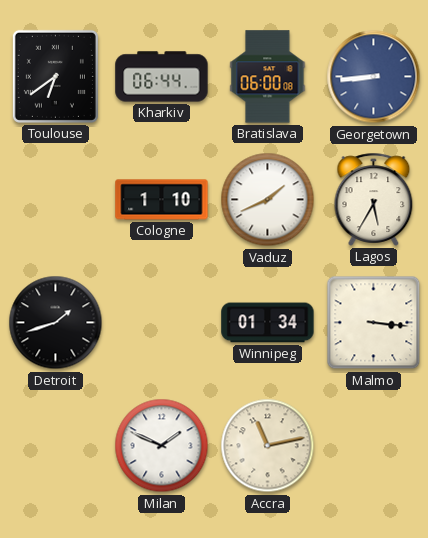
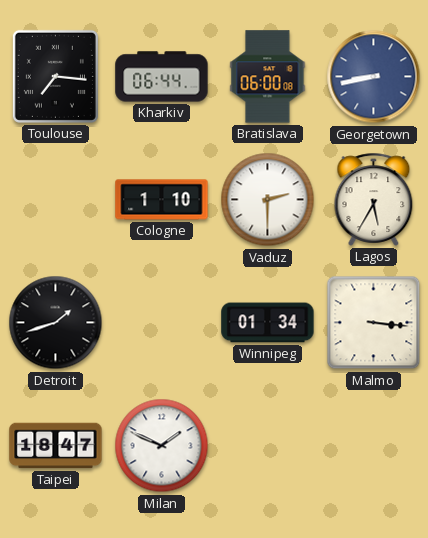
Toulouse: 6:39 -> 7:16 (55, 76)
Georgetown: 8:44 -> 8:43 (374, 77)
Vaduz: 1:41 -> 2:30 (268, 200)
Taipei: none -> 18:47 (56, 446)
Accra: 11:13 -> none (268, 446)
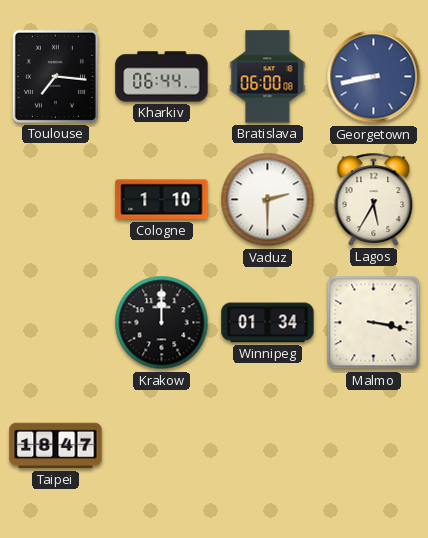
Detroit: 1:42 -> none (56, 323)
Krakow: none -> 12:00 (162, 323)
Malmo: 3:16 -> 3:17 (374, 323)
Milan: 1:49 -> none (162, 446)
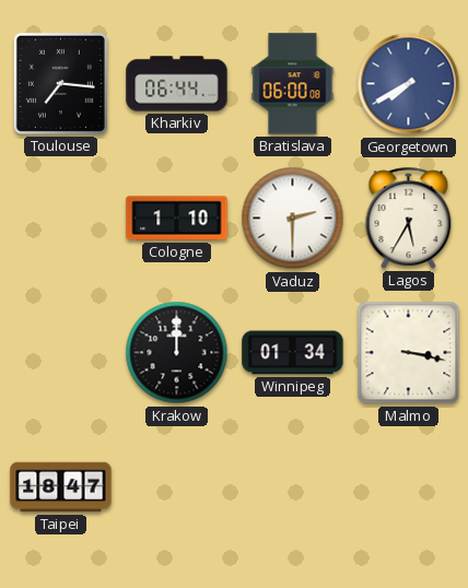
Georgetown: 8:43 -> 7:40 (409, 84)
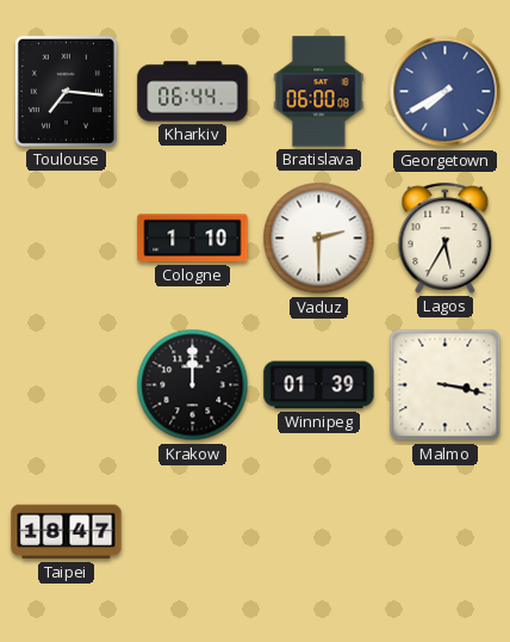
Winnipeg: 01:34 -> 01:39 (319, 385)
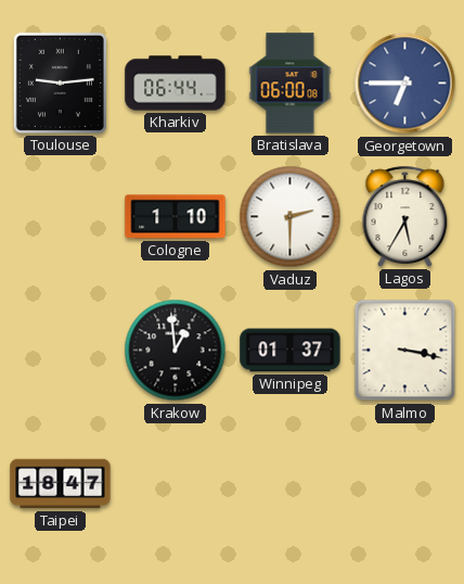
Toulouse: 7:16 -> 9:14 (60, 82)
Georgetown: 7:40 -> 6:45 (405, 84)
Krakow: 12:00 -> 12:59 (176, 351)
Winnipeg: 01:39 -> 01:37 (291, 351)
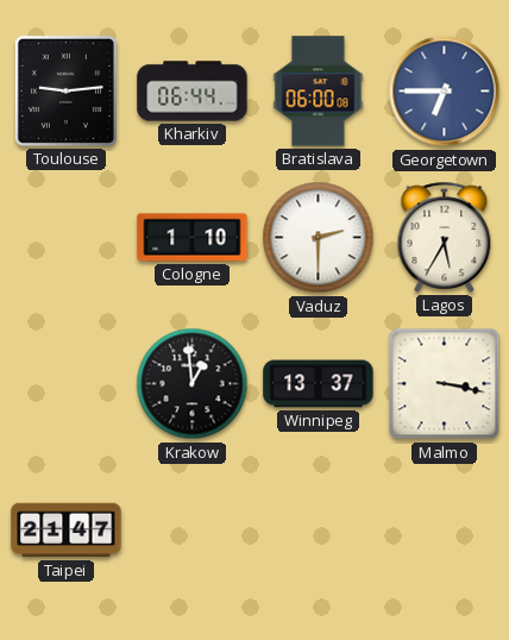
Winnipeg: 01:37 -> 13:37 (319, 384)
Taipei: 18:47 -> 21:47 (67, 531)
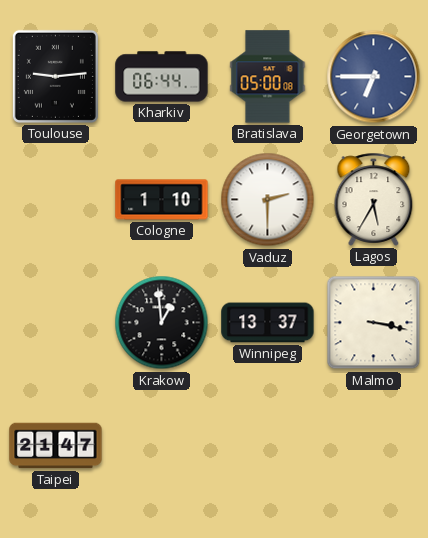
Bratislava: 06:00 -> 05:00 (268, 77)
